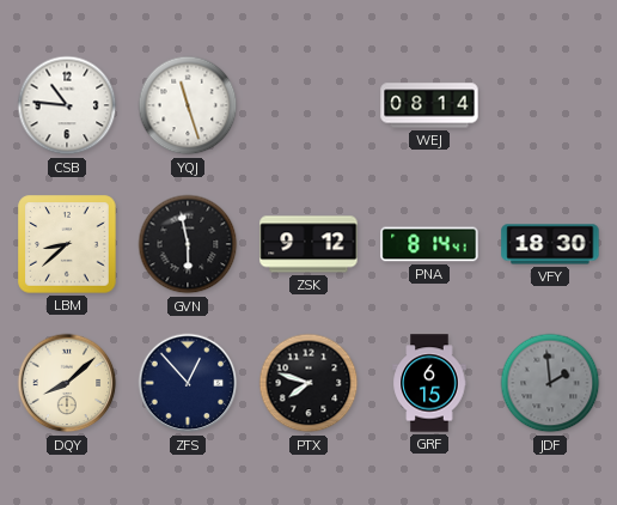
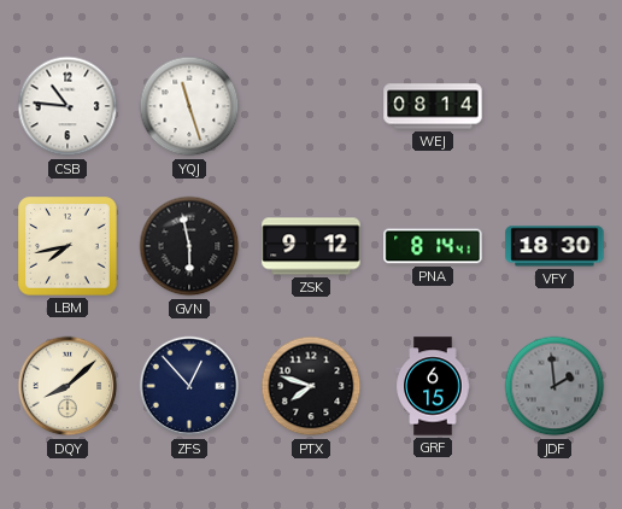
LBM: 8:38 -> 7:43 (68, 246)
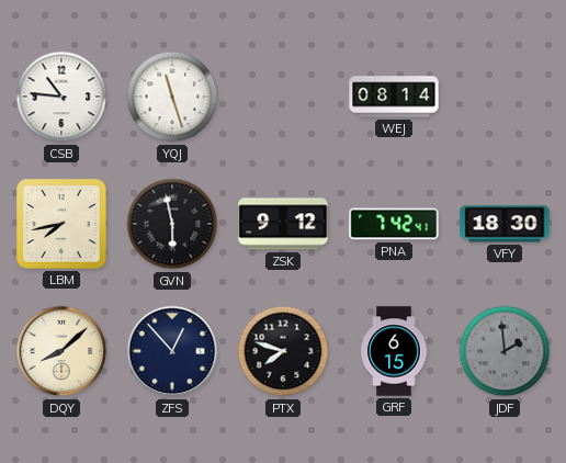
PNA: 8:14 -> 7:42 (394, 224)
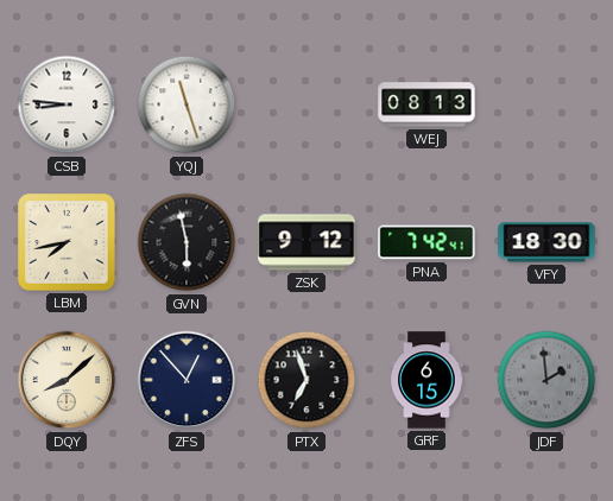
CSB: 10:46 -> 8:46 (67, 104)
WEJ: 08:14 -> 08:13 (426, 104)
PTX: 7:48 -> 6:57 (306, 380)
